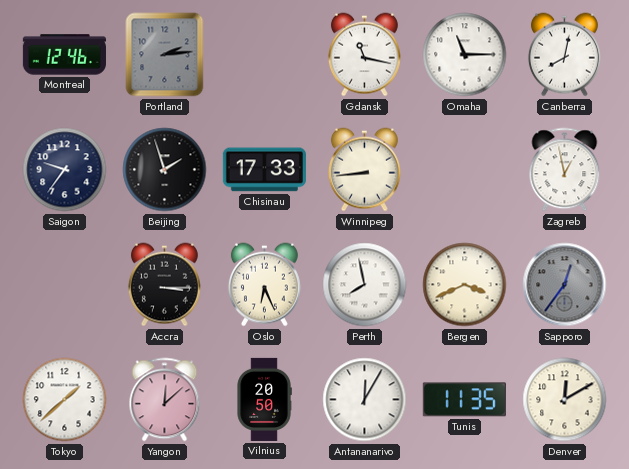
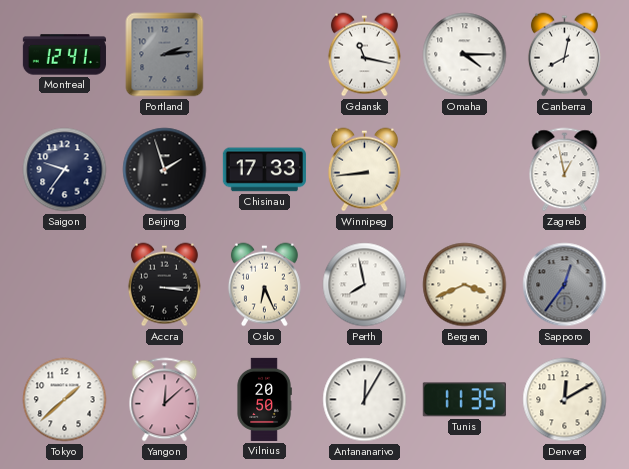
Montreal: 12:46 -> 12:41 (64, 55)
Omaha: 11:15 -> 4:15 (465, 55)
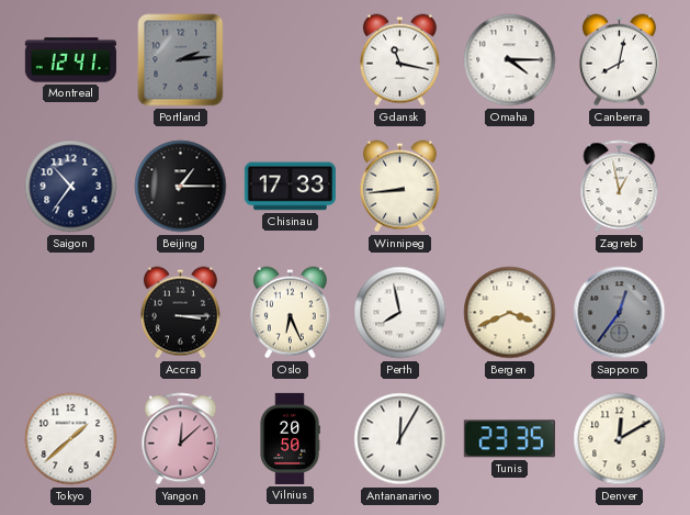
Saigon: 9:36 -> 10:36 (71, 187)
Beijing: 1:57 -> 1:15 (181, 187)
Tunis: 11:35 -> 23:35 (509, 439)
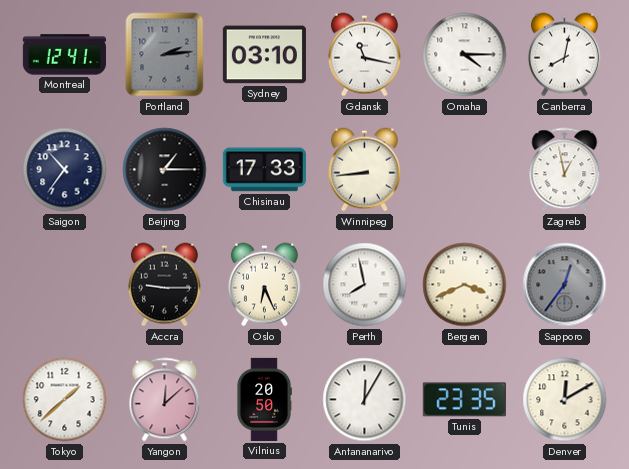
Sydney: none -> 03:10 (264, 55)
Accra: 3:15 -> 9:15 (164, 285)
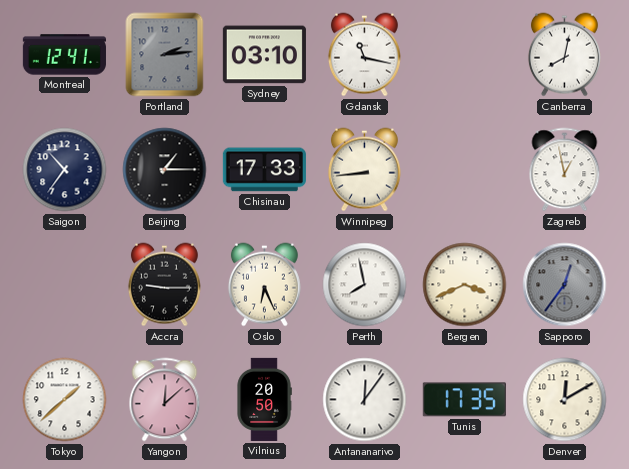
Omaha: 4:15 -> none (465, 55)
Antananarivo: 12:05 -> 12:06 (365, 400)
Tunis: 23:35 -> 17:35 (464, 400)
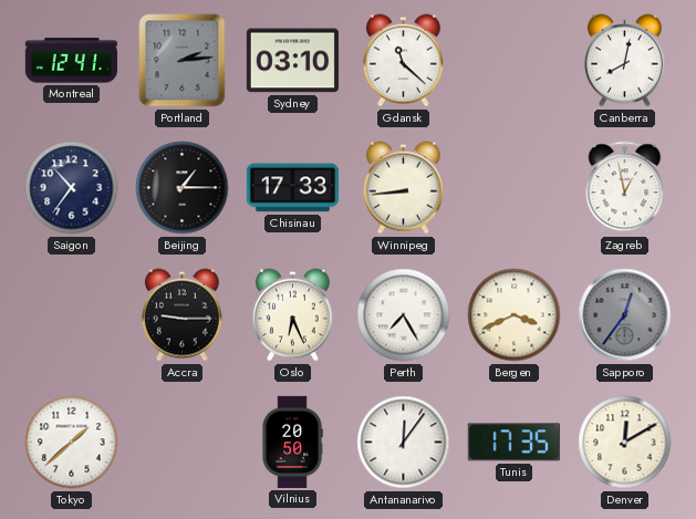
Gdansk: 11:17 -> 11:22 (403, 61)
Perth: 7:58 -> 7:25 (404, 315)
Yangon: 12:08 -> none (165, 400)
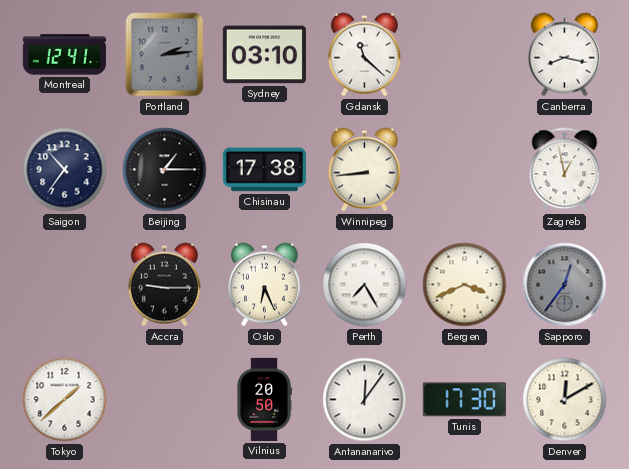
Canberra: 8:02 -> 8:17 (564, 55)
Chisinau: 17:33 -> 17:38 (264, 170)
Tunis: 17:35 -> 17:30 (464, 400)
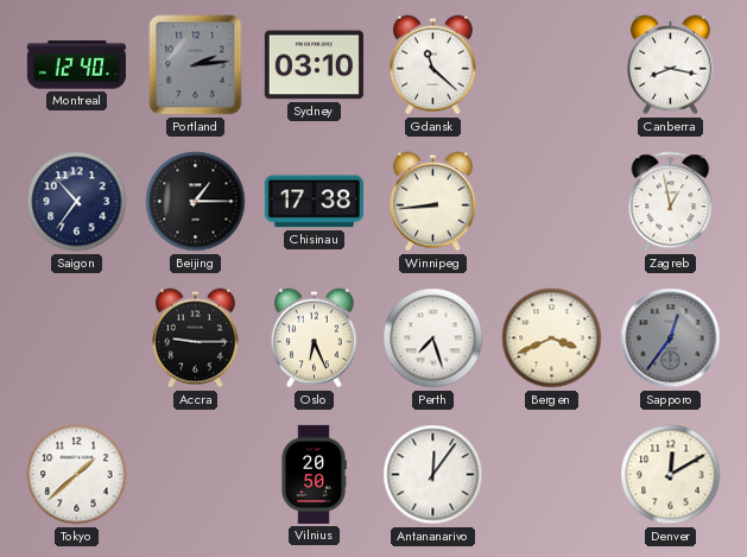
Montreal: 12:41 -> 12:40 (76, 65)
Perth: 7:25 -> 7:27 (433, 338)
Tunis: 17:30 -> none (464, 400)
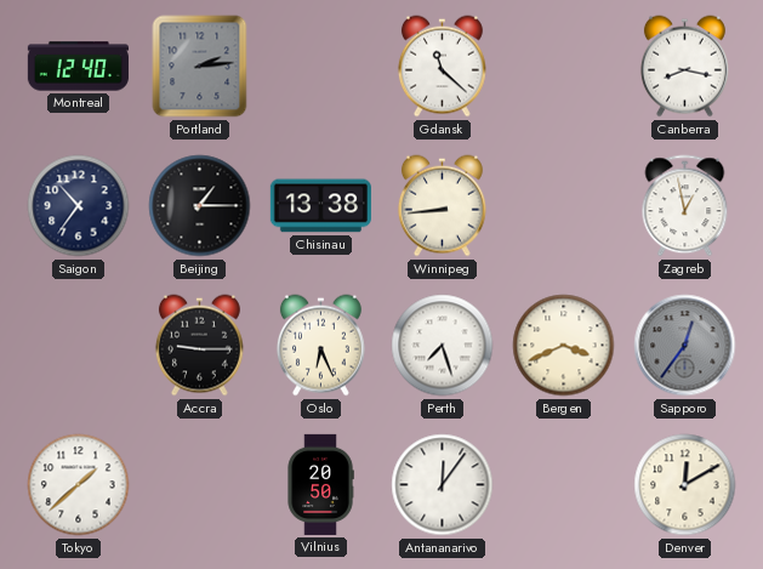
Sydney: 03:10 -> none (314, 65)
Chisinau: 17:38 -> 13:38 (320, 206)
